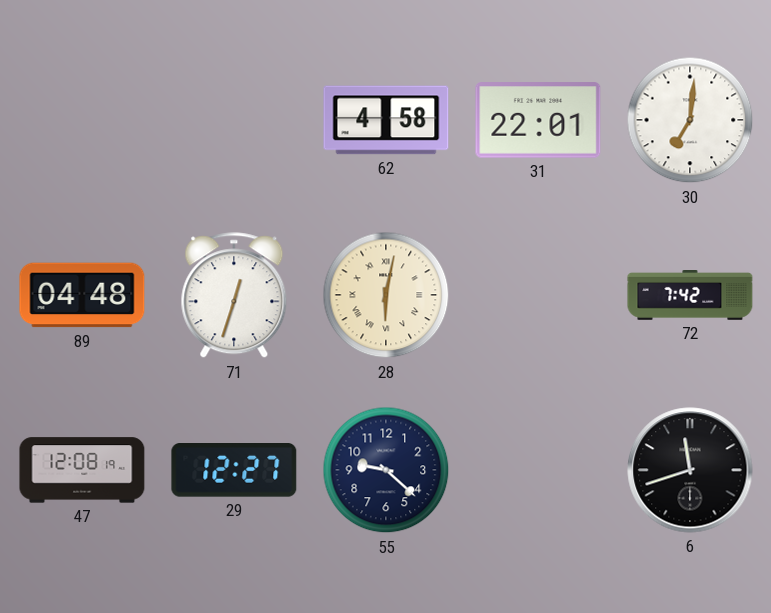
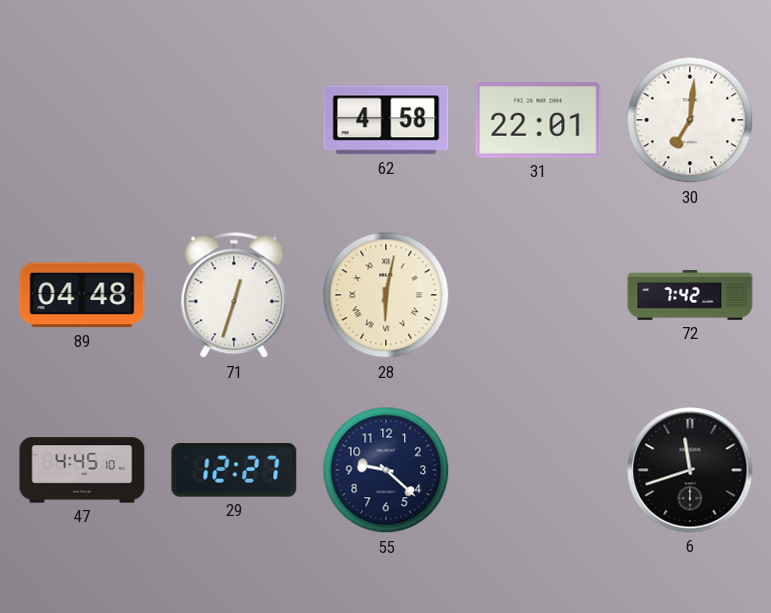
47: 12:08 -> 4:45 (82, 470)
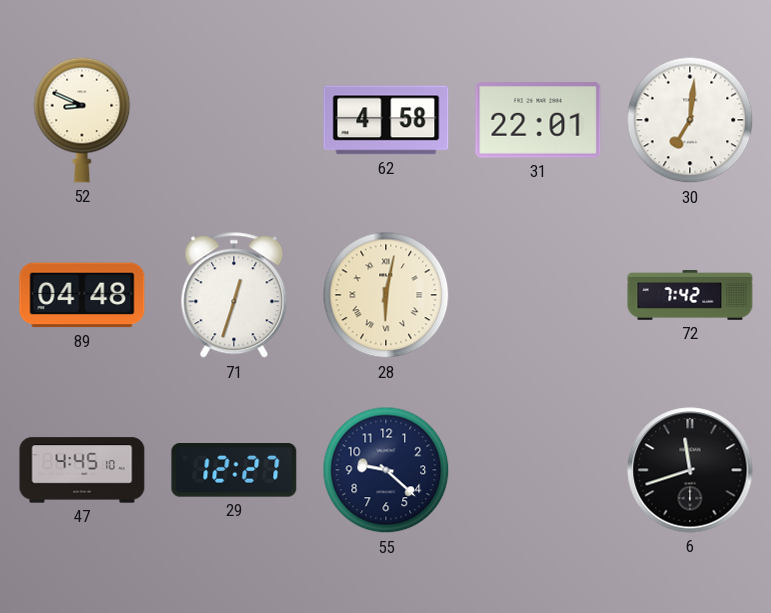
52: none -> 8:49 (82, 120)
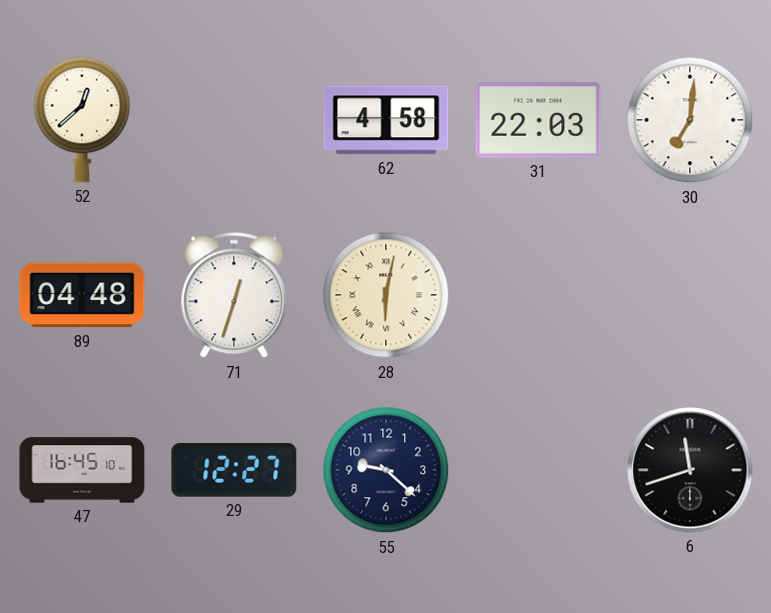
52: 8:49 -> 12:38 (82, 120)
31: 22:01 -> 22:03 (538, 120)
72: 7:42 -> none (690, 296)
47: 4:45 -> 16:45 (82, 470)
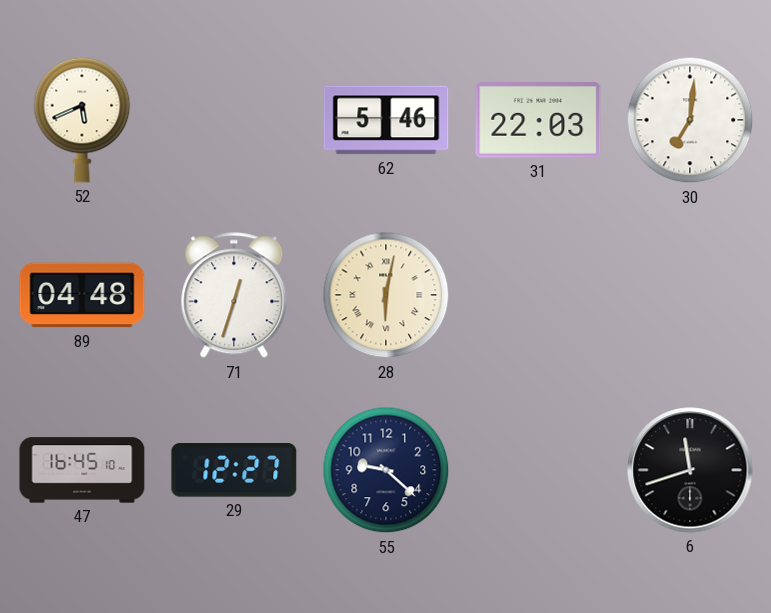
52: 12:38 -> 5:41 (82, 120)
62: 4:58 -> 5:46 (386, 120)
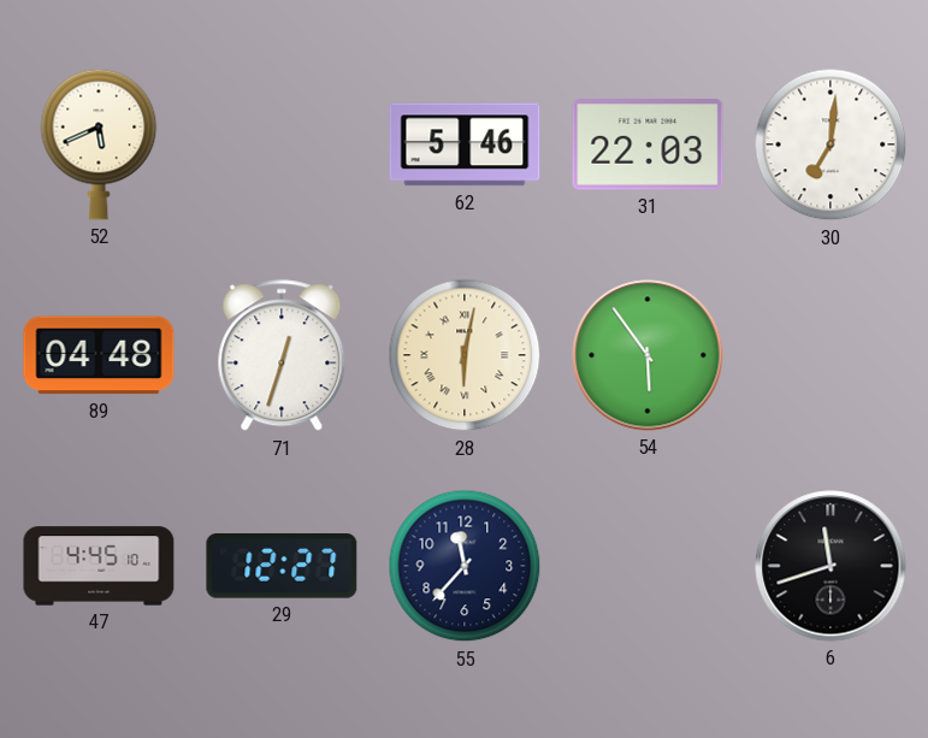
54: none -> 5:54 (648, 355)
47: 16:45 -> 4:45 (99, 566)
55: 9:22 -> 11:37 (465, 566)
